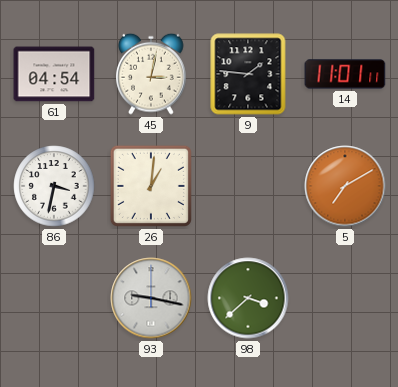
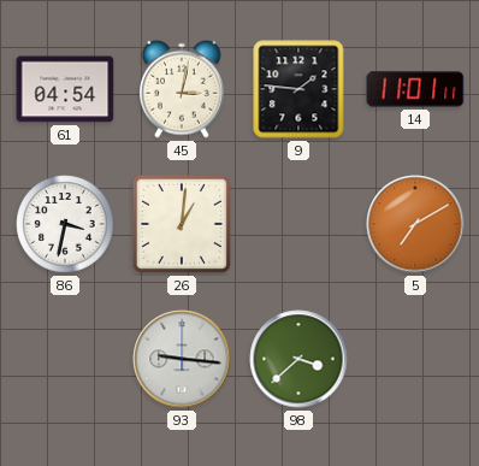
93: 9:17 -> 9:16 (182, 359)
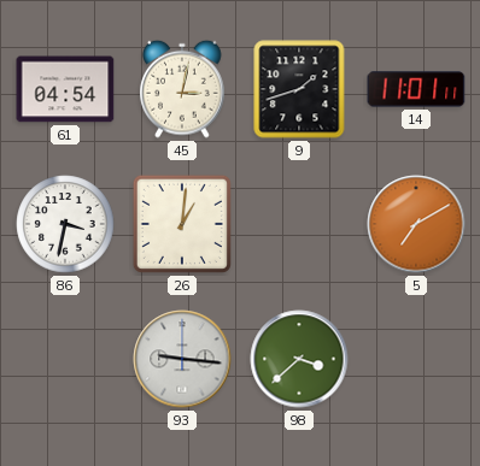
9: 1:46 -> 1:42 (299, 89)
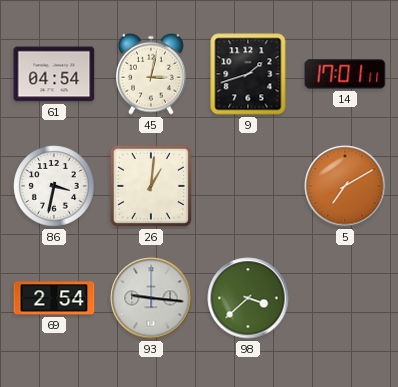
14: 11:01 -> 17:01 (345, 74)
69: none -> 2:54 (54, 298)
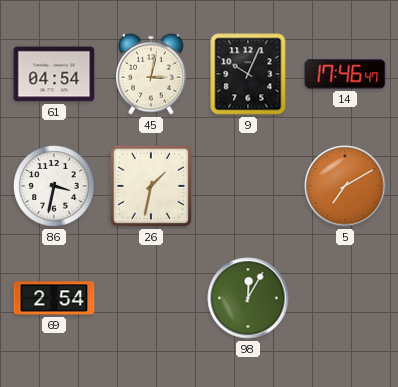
9: 1:42 -> 10:04 (248, 74)
14: 17:01 -> 17:46 (345, 74)
26: 1:01 -> 1:32 (151, 186)
93: 9:16 -> none (151, 298)
98: 3:38 -> 12:05 (248, 298)
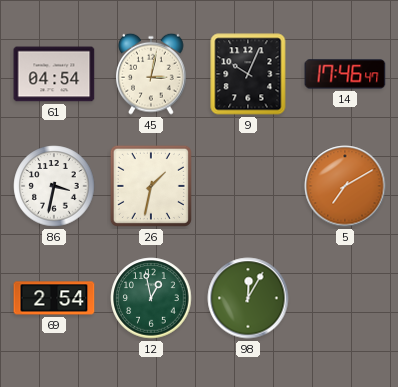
12: none -> 12:58 (151, 298)
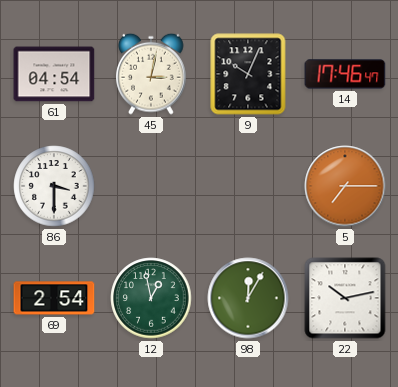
86: 3:32 -> 3:30 (54, 186)
26: 1:32 -> none (151, 186)
5: 7:10 -> 7:15 (345, 186)
22: none -> 10:13 (345, 298)
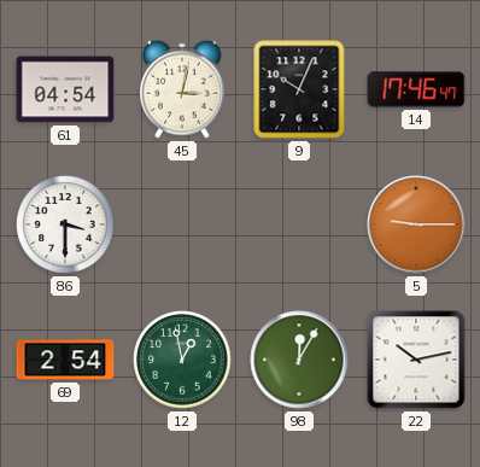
5: 7:15 -> 9:15 (416, 224)
